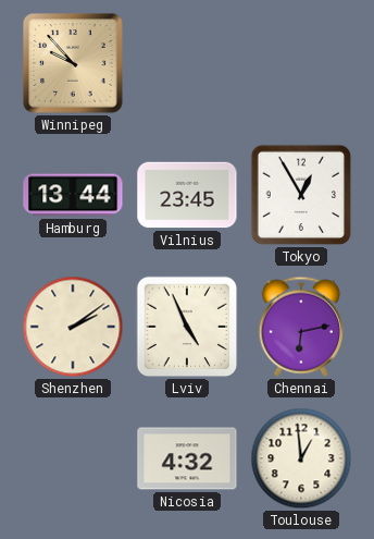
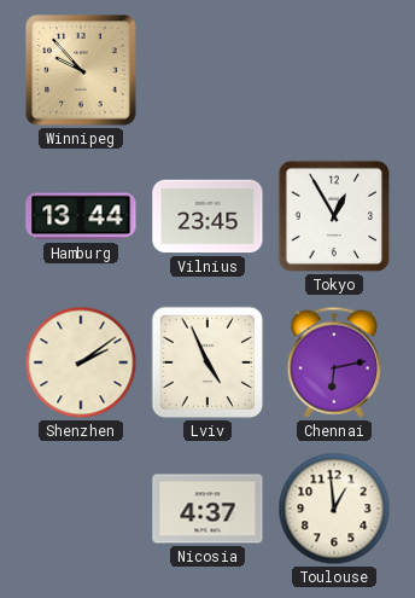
Nicosia: 4:32 -> 4:37 (207, 509)
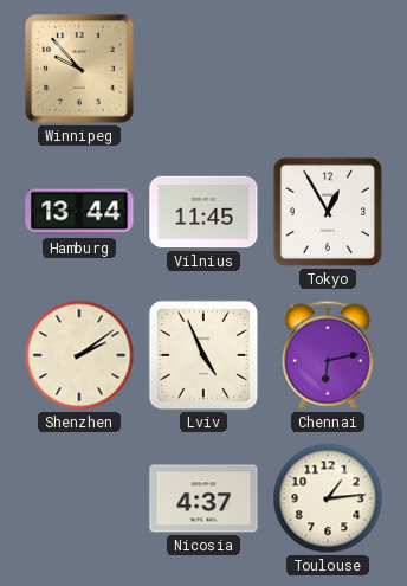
Vilnius: 23:45 -> 11:45 (204, 212)
Toulouse: 12:59 -> 1:14 (328, 498)
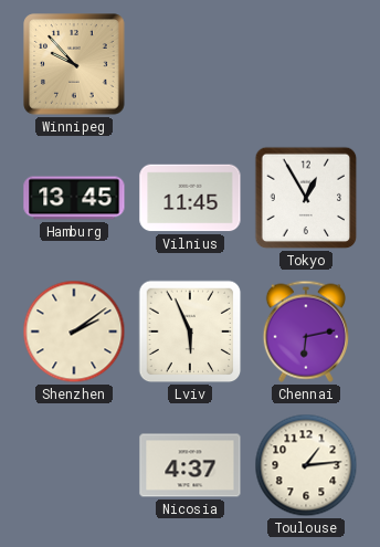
Hamburg: 13:44 -> 13:45 (74, 198)
Lviv: 4:56 -> 5:56 (190, 332)
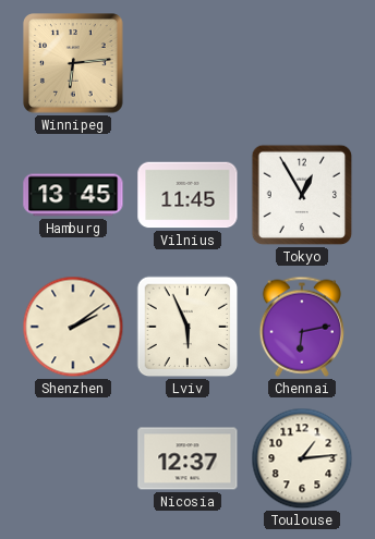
Winnipeg: 9:53 -> 6:14 (73, 63)
Nicosia: 4:37 -> 12:37 (187, 458)
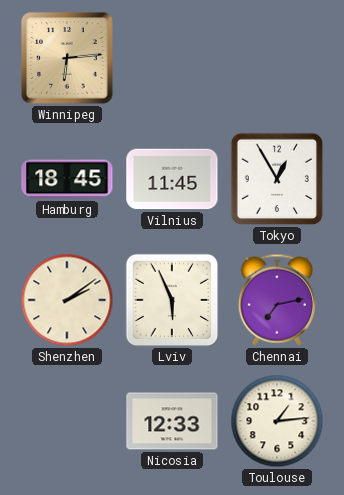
Hamburg: 13:45 -> 18:45 (67, 179)
Chennai: 6:13 -> 7:13 (277, 300)
Nicosia: 12:37 -> 12:33 (172, 421)
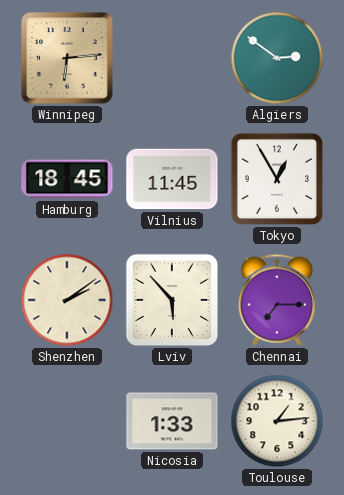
Algiers: none -> 2:51 (277, 58)
Lviv: 5:56 -> 5:53 (172, 300)
Chennai: 7:13 -> 7:15 (277, 300)
Nicosia: 12:33 -> 1:33 (172, 421)
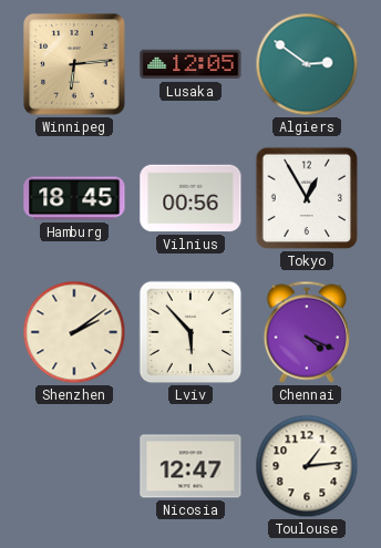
Lusaka: none -> 12:05 (190, 64)
Vilnius: 11:45 -> 00:56 (190, 198)
Chennai: 7:15 -> 4:19 (307, 332)
Nicosia: 1:33 -> 12:47 (190, 466)
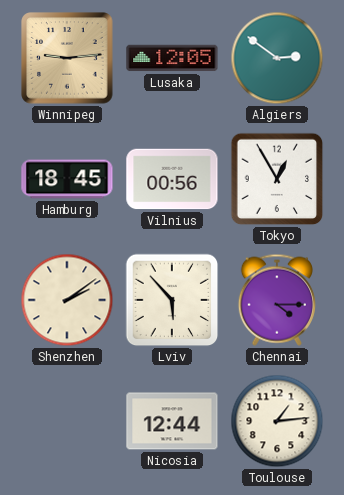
Winnipeg: 6:14 -> 9:14 (67, 58)
Chennai: 4:19 -> 4:15 (277, 300)
Nicosia: 12:47 -> 12:44 (172, 421)
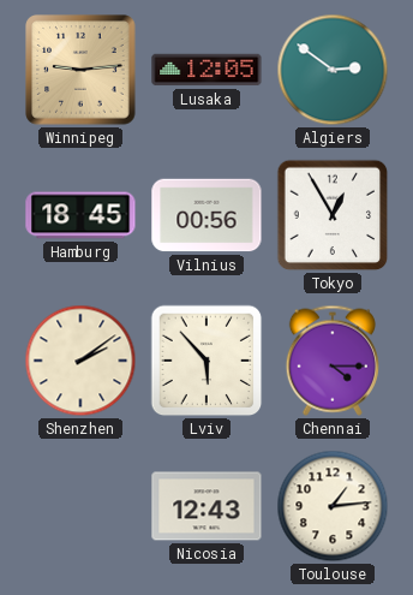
Nicosia: 12:44 -> 12:43 (206, 506)
